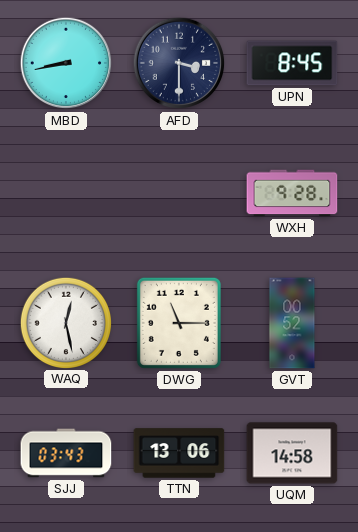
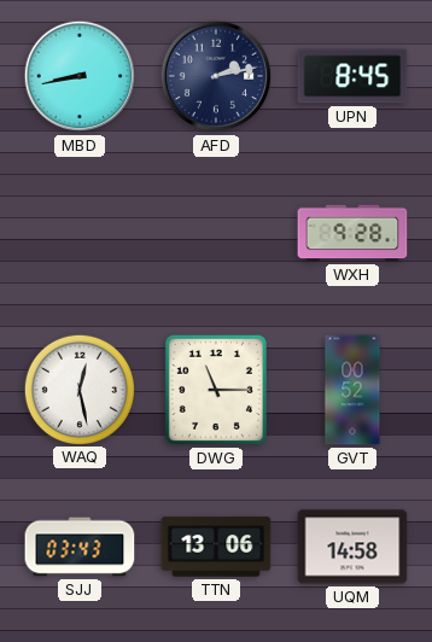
AFD: 3:30 -> 2:13 (216, 76)
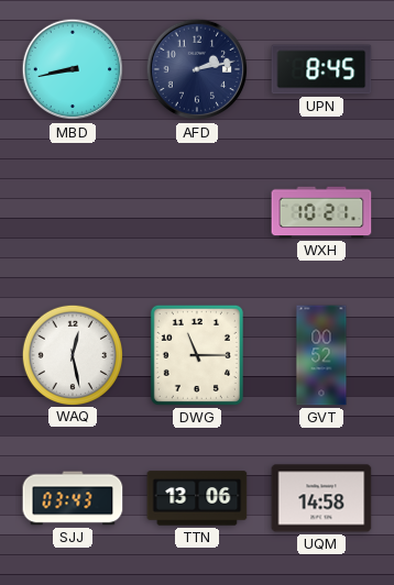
WXH: 9:28 -> 10:21 (321, 212)
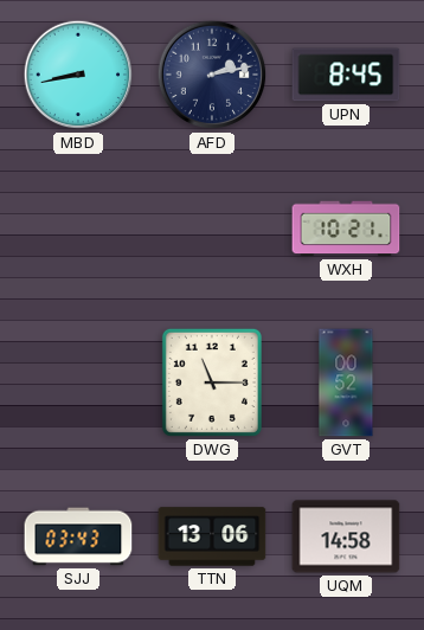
WAQ: 12:28 -> none (72, 354)
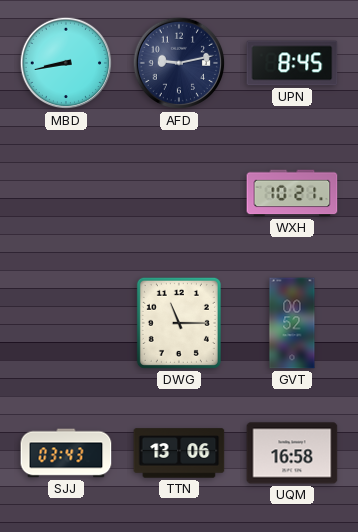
AFD: 2:13 -> 9:13 (179, 63)
UQM: 14:58 -> 16:58 (292, 453)
